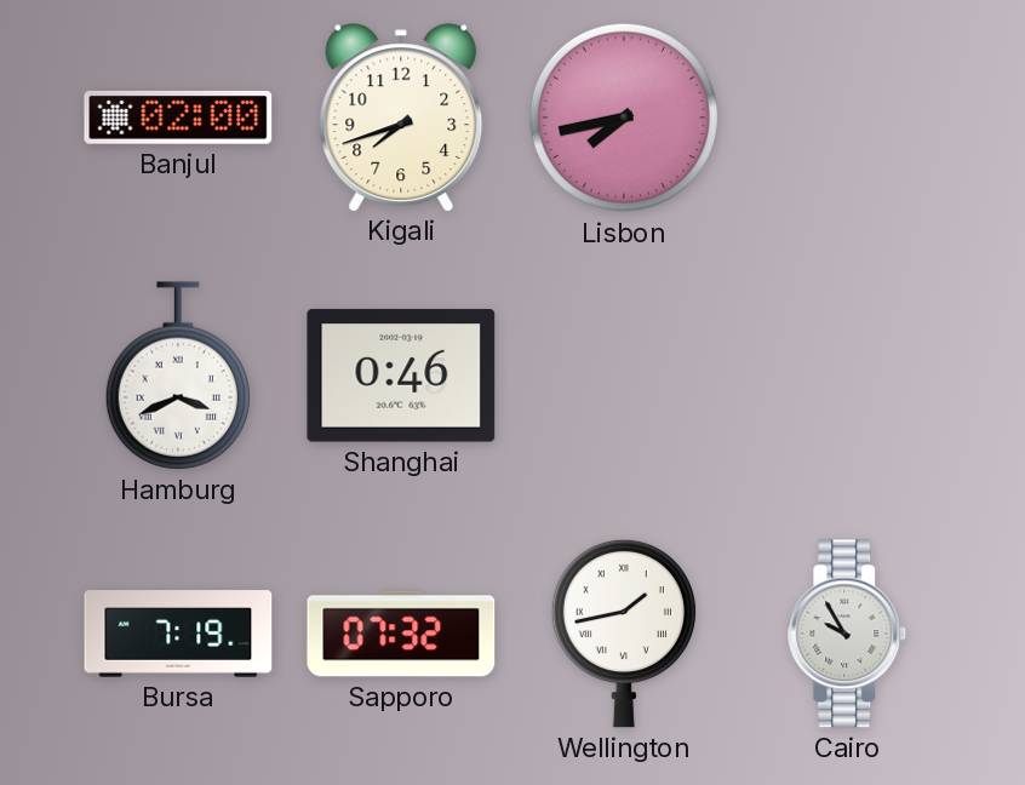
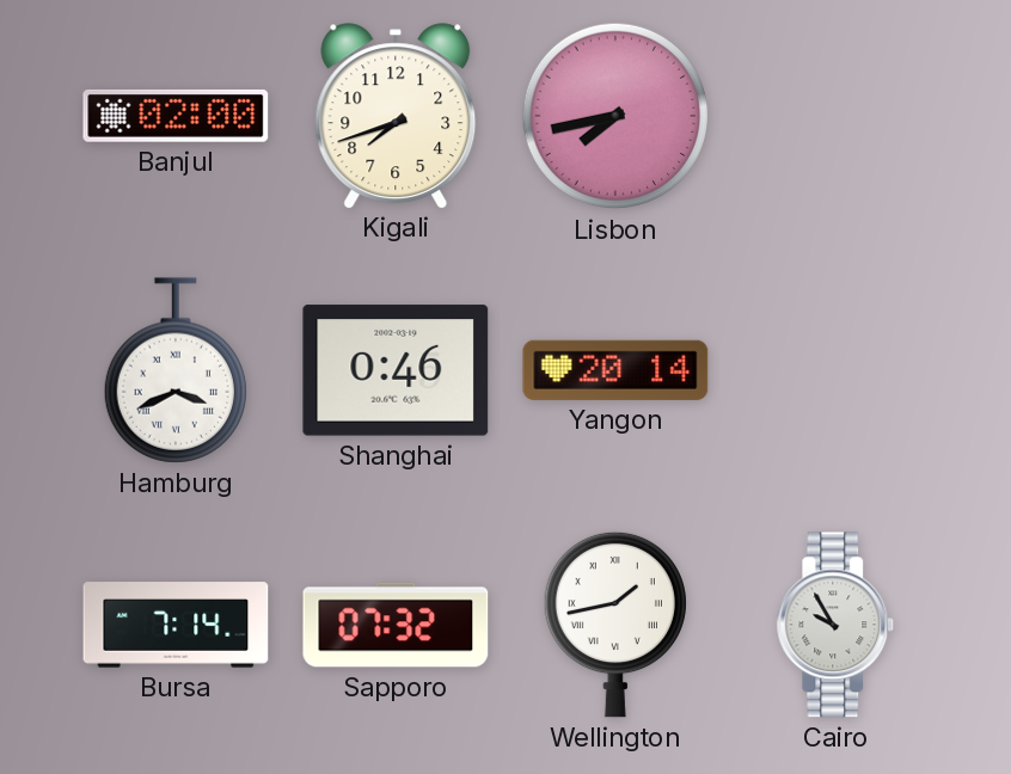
Yangon: none -> 20:14 (615, 370)
Bursa: 7:19 -> 7:14 (176, 625)
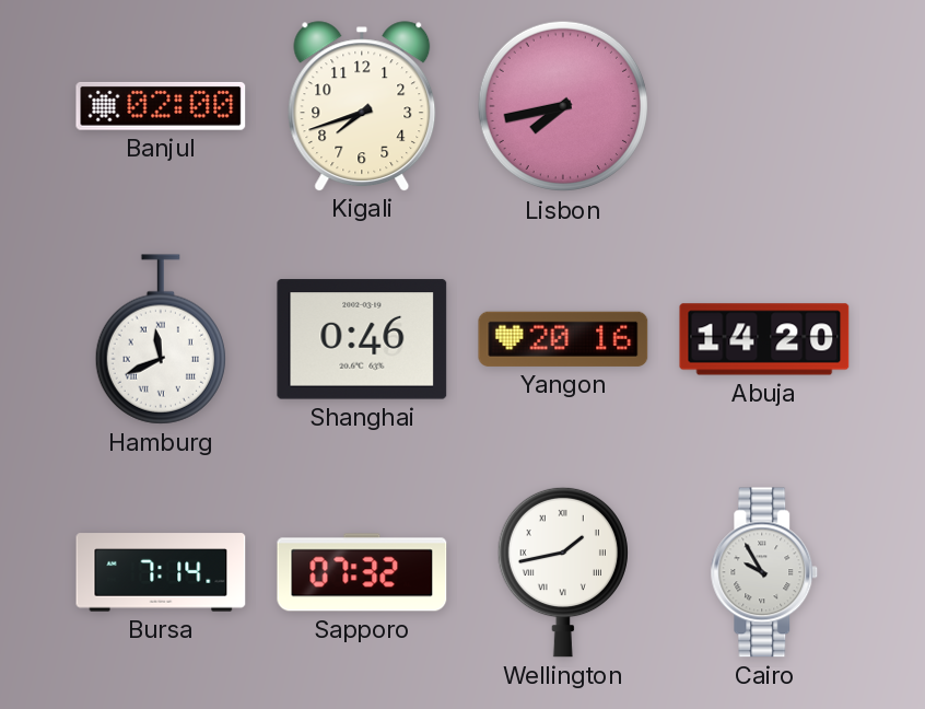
Hamburg: 3:41 -> 11:41 (161, 339)
Yangon: 20:14 -> 20:16 (563, 339)
Abuja: none -> 14:20 (764, 339)
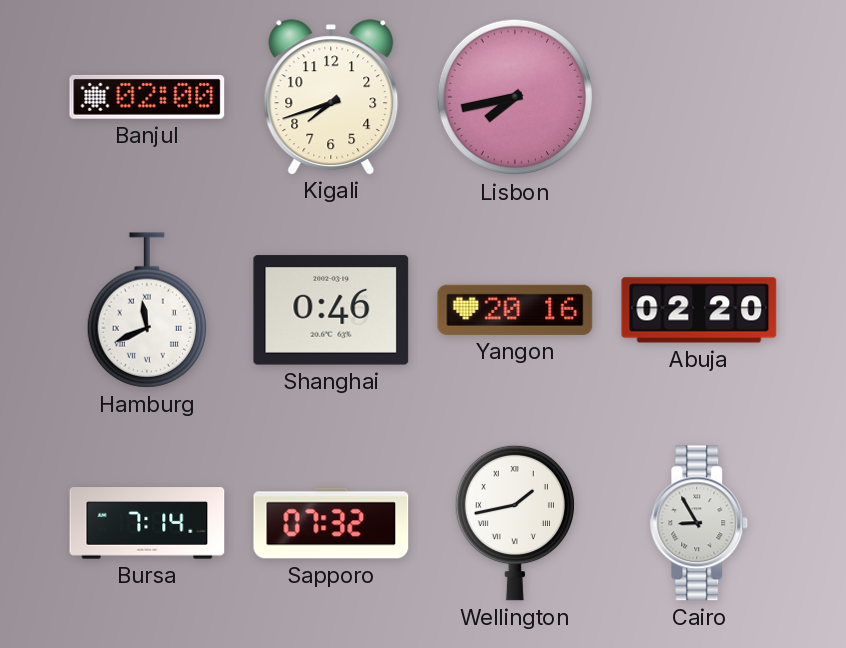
Abuja: 14:20 -> 02:20 (699, 310)
Cairo: 9:55 -> 8:55 (699, 523)
